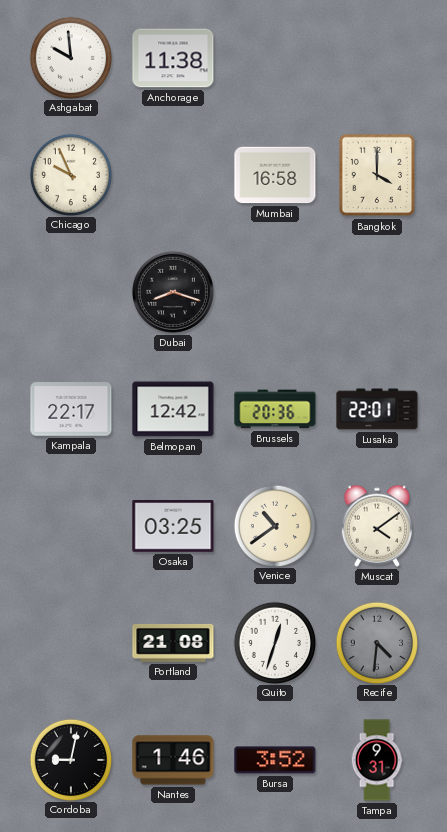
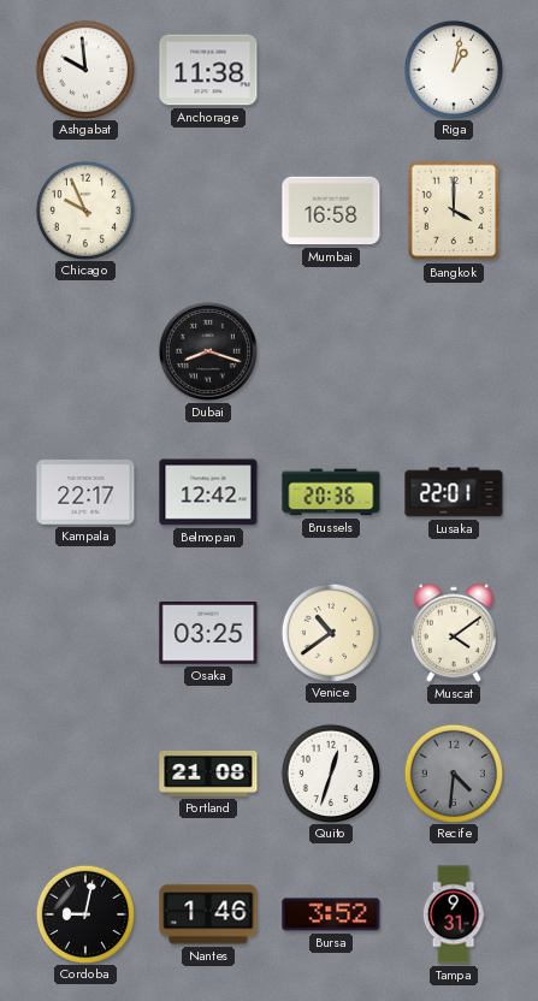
Riga: none -> 1:02 (453, 69)
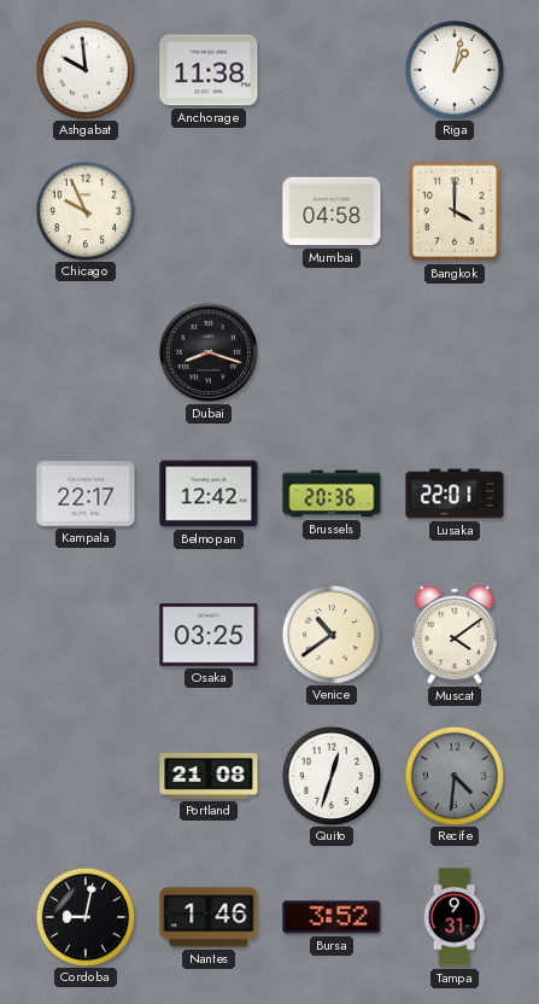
Mumbai: 16:58 -> 04:58 (332, 211)
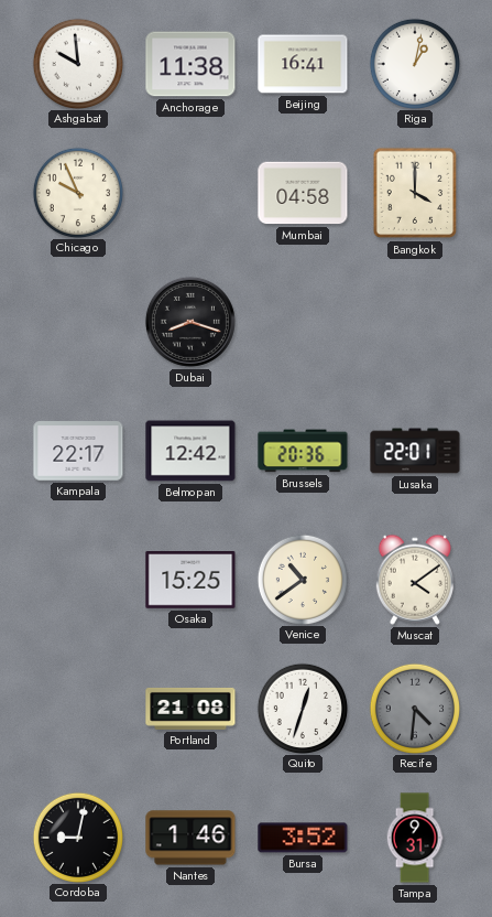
Beijing: none -> 16:41 (303, 64)
Osaka: 03:25 -> 15:25 (190, 581)
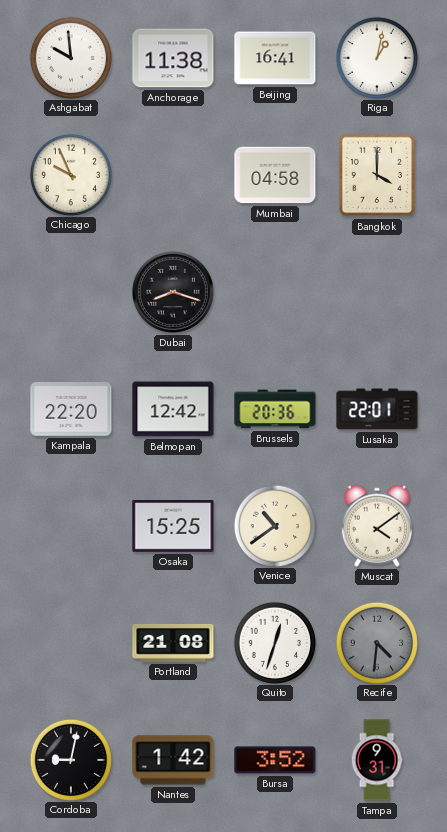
Kampala: 22:17 -> 22:20 (71, 409)
Nantes: 1:46 -> 1:42 (173, 760)
